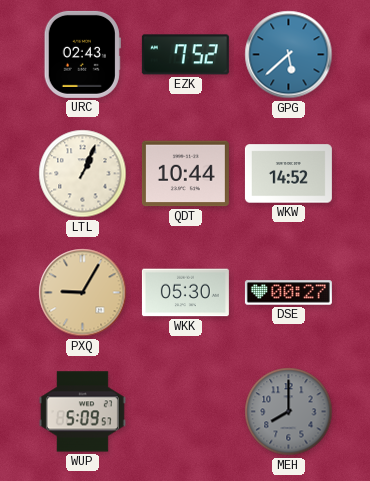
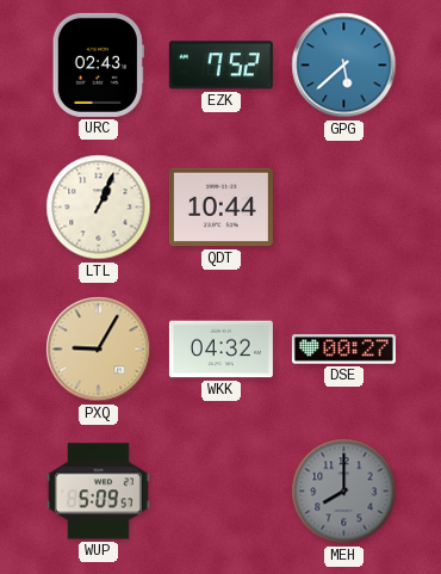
WKW: 14:52 -> none (288, 174)
WKK: 05:30 -> 04:32 (220, 350)
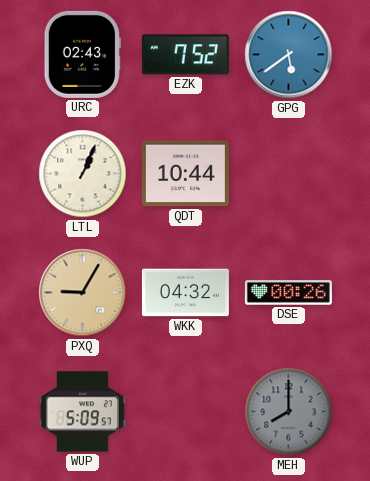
GPG: 5:38 -> 5:39 (289, 55)
DSE: 00:27 -> 00:26 (288, 293)
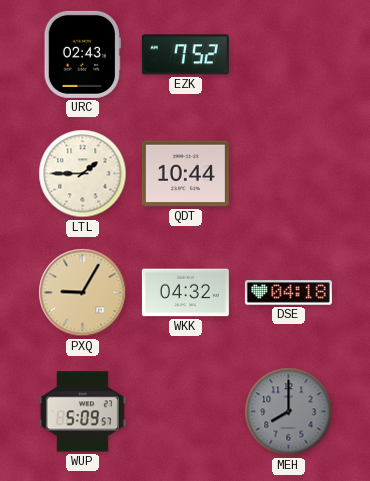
GPG: 5:39 -> none (289, 55)
LTL: 1:04 -> 1:45 (83, 174)
DSE: 00:26 -> 04:18 (288, 293)
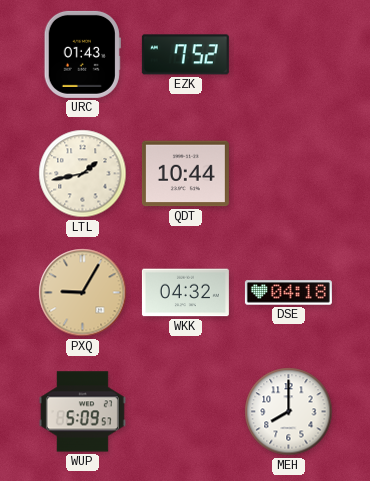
URC: 02:43 -> 01:43 (82, 54)
LTL: 1:45 -> 1:43 (83, 174)
MEH dial: grey -> white (289, 412)
